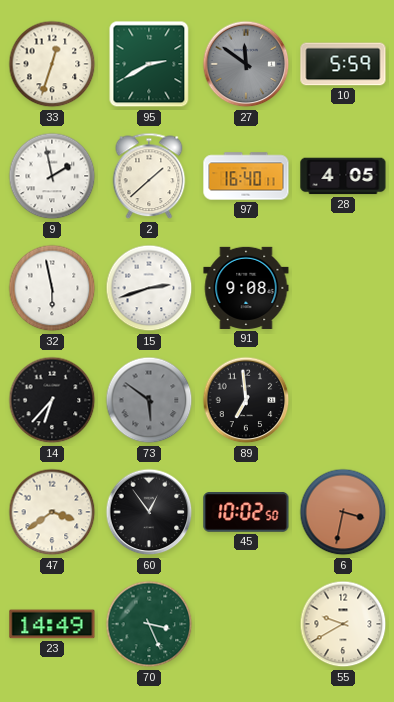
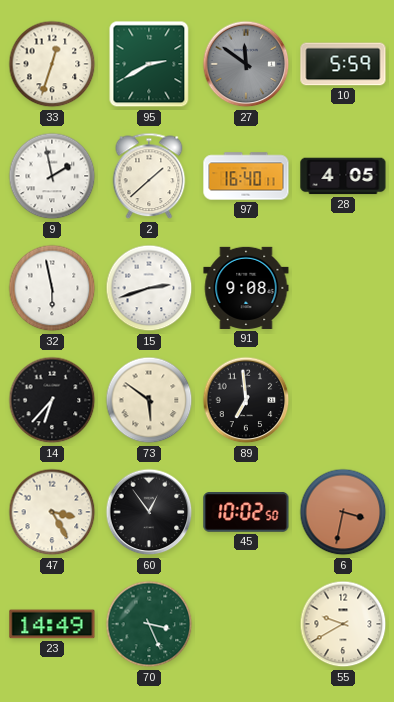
73 dial: grey -> cream (149, 400)
47: 3:39 -> 3:25 (52, 512)
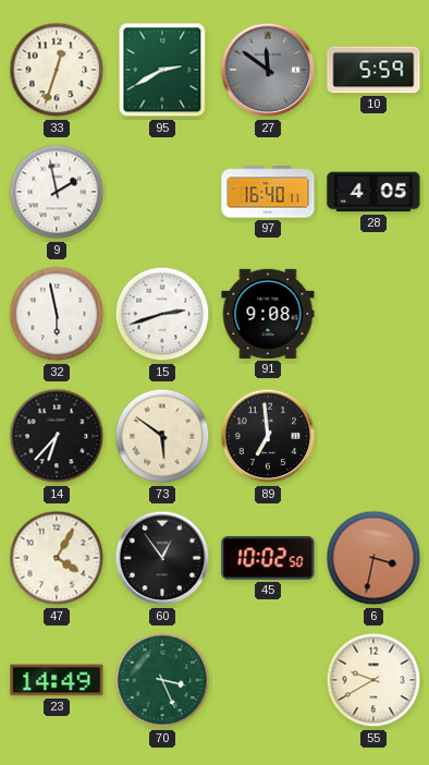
2: 1:38 -> none (149, 176)
47: 3:25 -> 4:05 (57, 558)
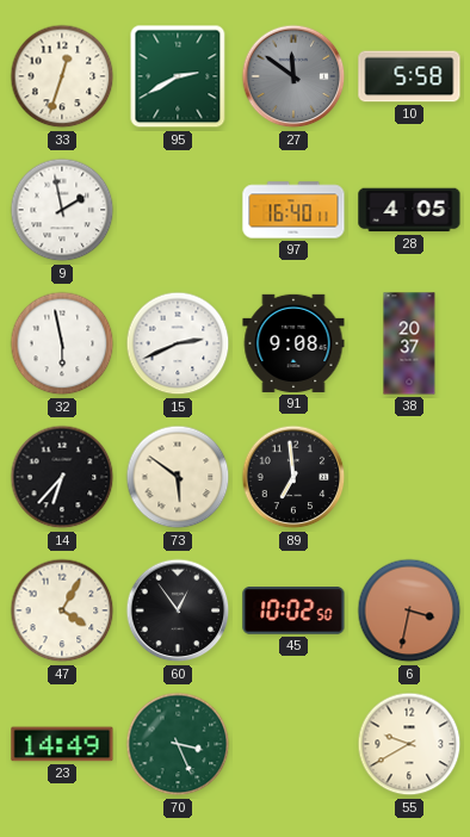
10: 5:59 -> 5:58 (409, 76)
15: 2:42 -> 2:41 (178, 343)
38: none -> 20:37 (409, 343)
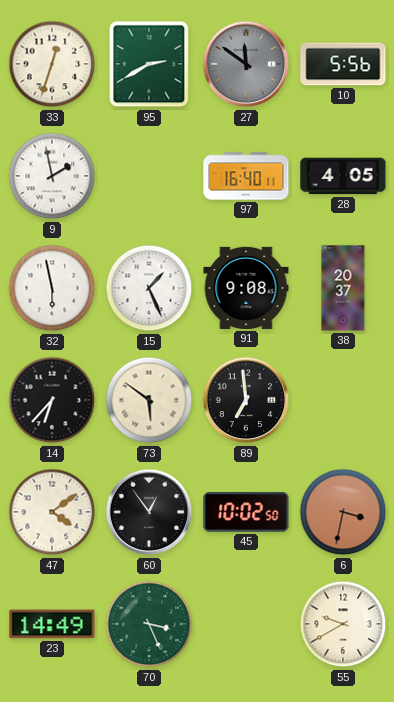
10: 5:58 -> 5:56 (343, 64)
15: 2:41 -> 1:26 (149, 288)
47: 4:05 -> 4:09 (52, 512)
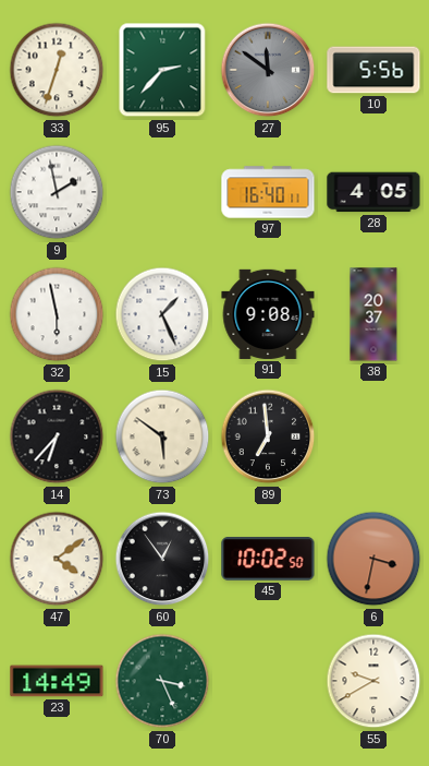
95: 2:40 -> 2:37 (162, 70)
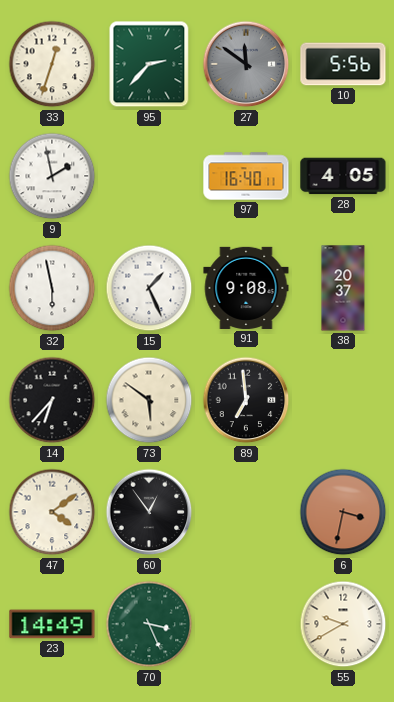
45: 10:02 -> none (268, 559)
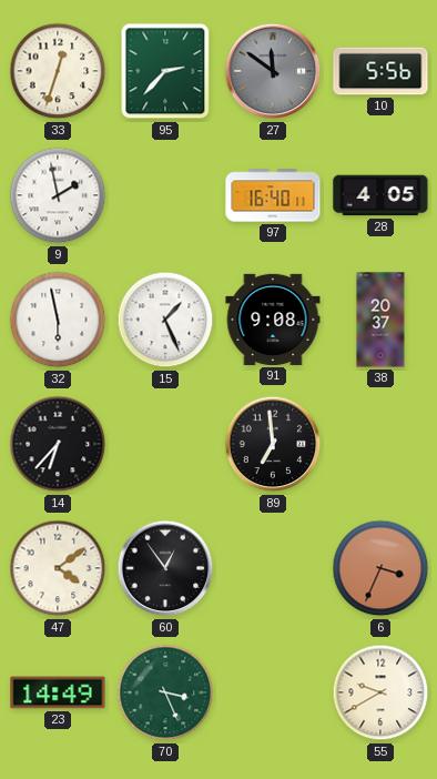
73: 5:51 -> none (149, 400)
6: 3:32 -> 3:34 (380, 568)
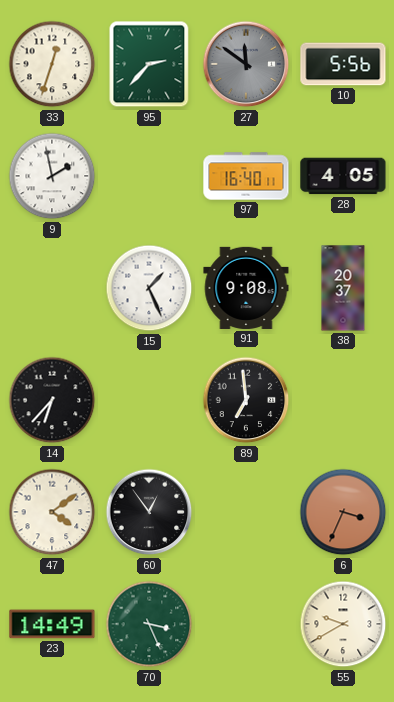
32: 5:58 -> none (58, 320)
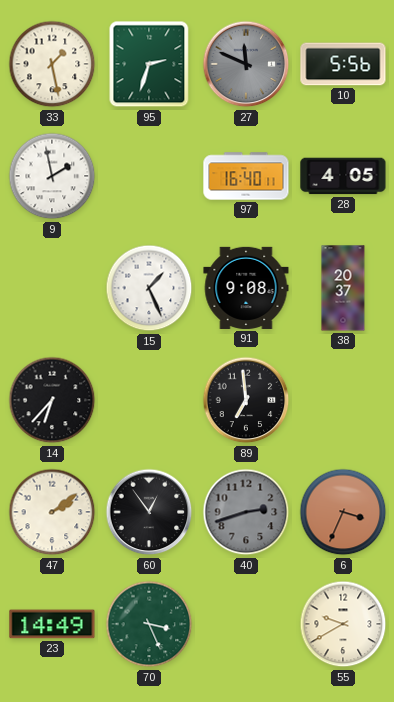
33: 12:33 -> 1:28 (52, 64)
95: 2:37 -> 2:33 (149, 64)
27: 11:51 -> 11:49 (246, 64)
47: 4:09 -> 2:09 (52, 512)
40: none -> 2:42 (246, 512)
